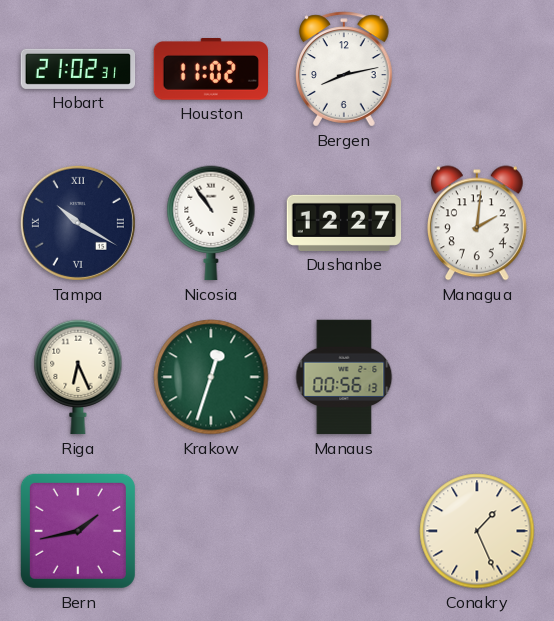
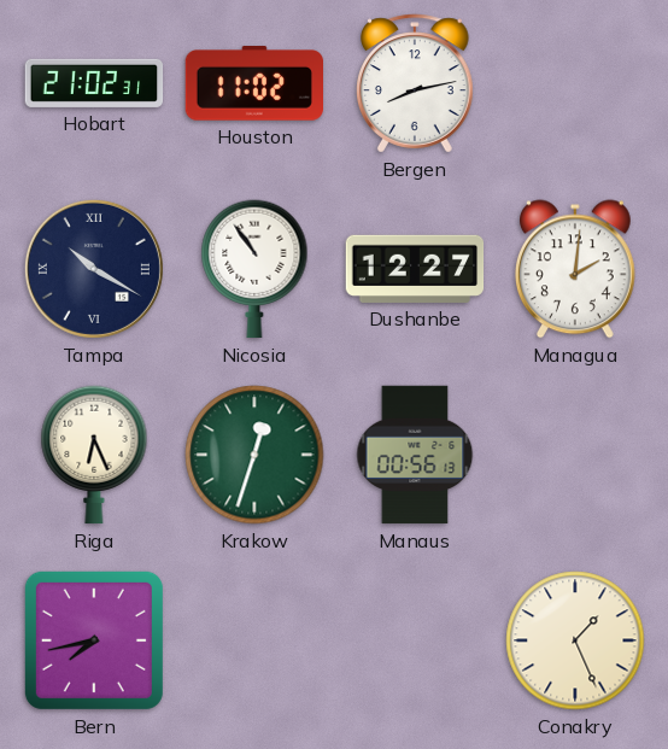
Bern: 1:43 -> 7:43 (94, 640)
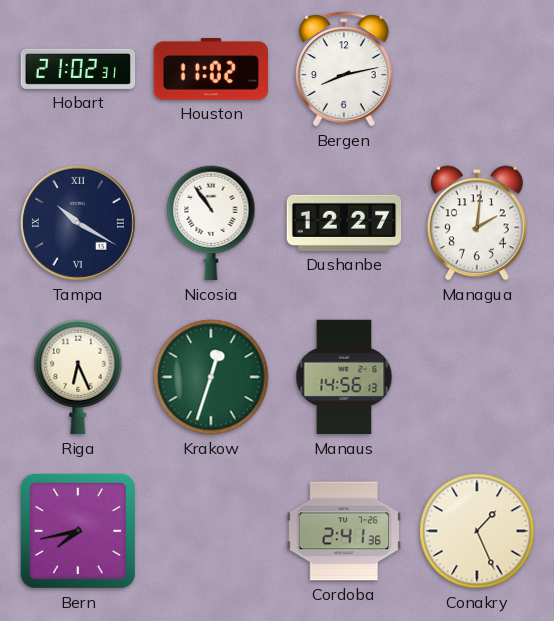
Manaus: 00:56 -> 14:56 (344, 377)
Cordoba: none -> 2:41 (343, 531)
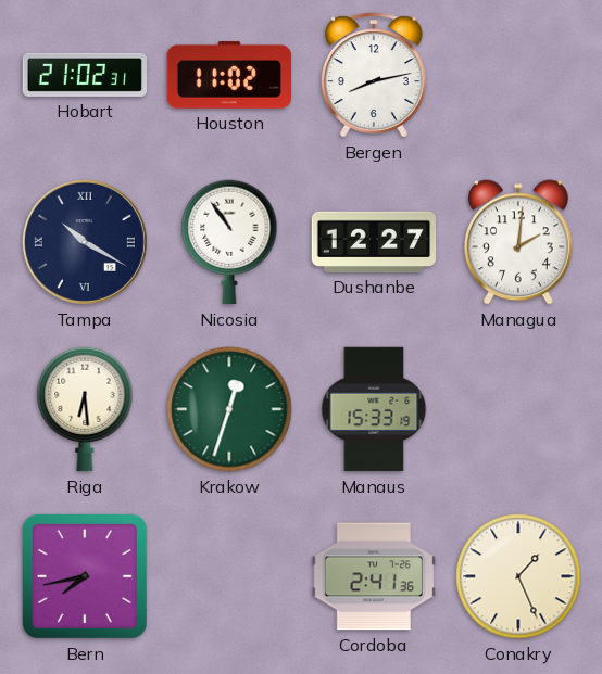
Riga: 6:26 -> 6:29 (85, 409)
Manaus: 14:56 -> 15:33 (374, 409)
